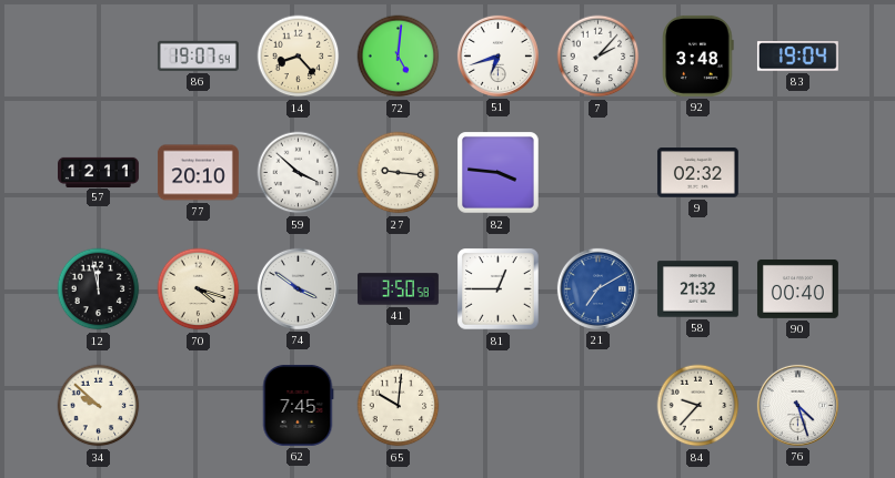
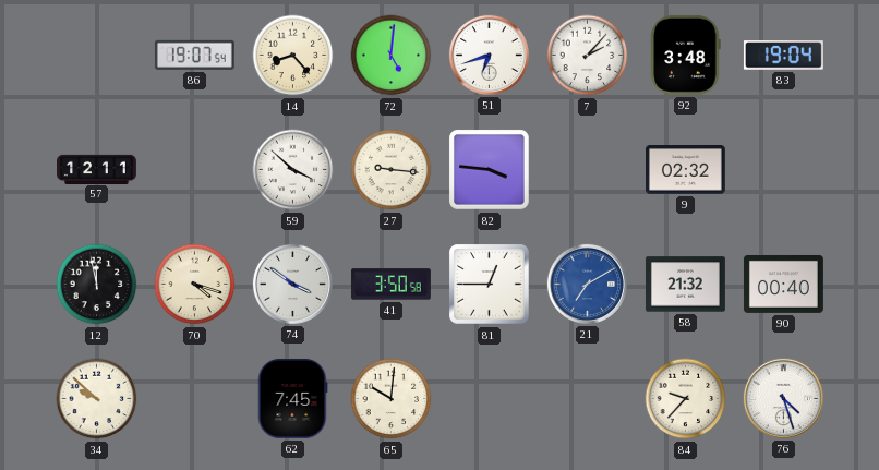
77: 20:10 -> none (198, 173)
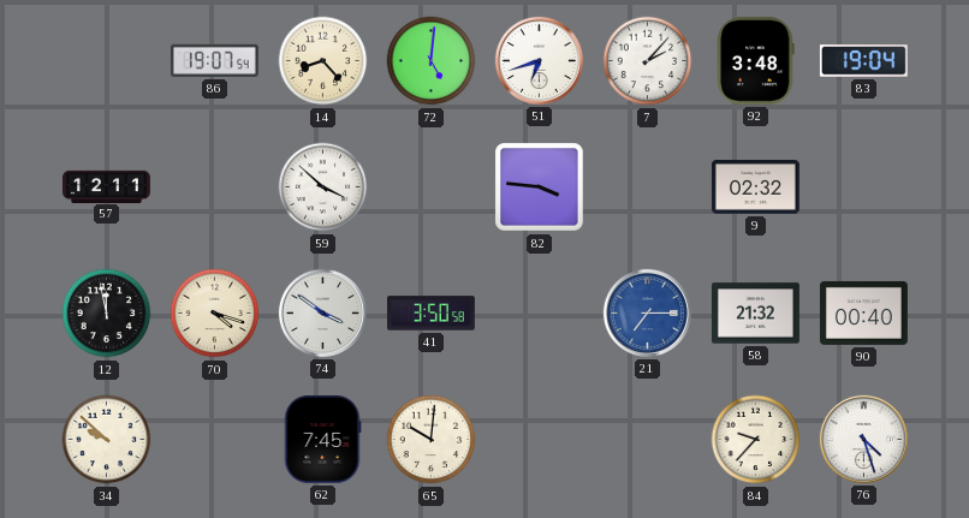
27: 9:16 -> none (392, 170)
81: 12:45 -> none (490, 285)
21: 7:10 -> 7:15 (647, 312)
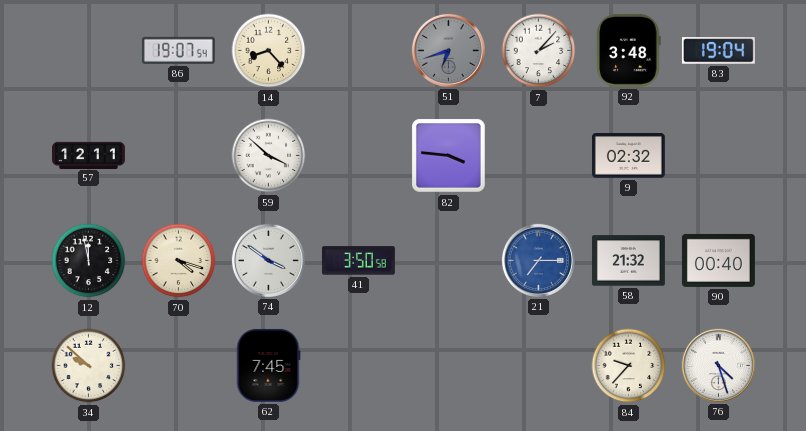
72: 5:01 -> none (432, 61)
51 dial: white -> grey (448, 50)
65: 10:01 -> none (432, 440)
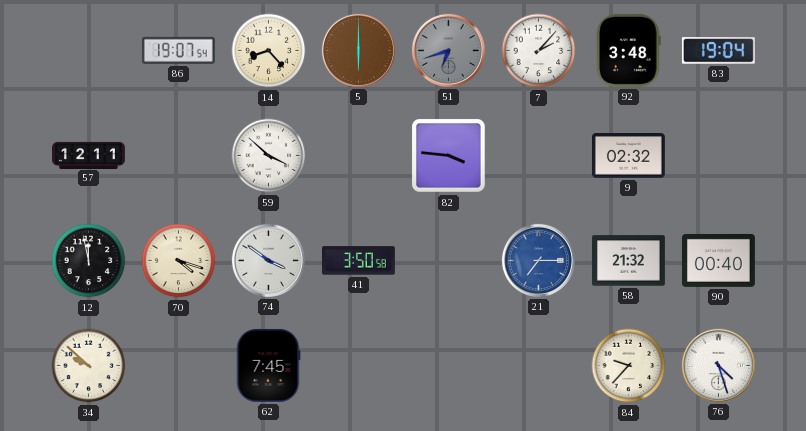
5: none -> 6:00 (358, 50)
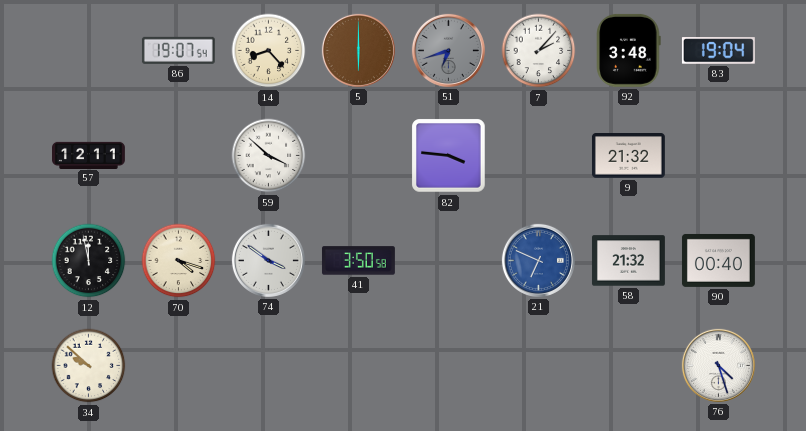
9: 02:32 -> 21:32 (628, 156)
21: 7:15 -> 6:49 (538, 260)
62: 7:45 -> none (268, 365)
84: 9:37 -> none (629, 366)
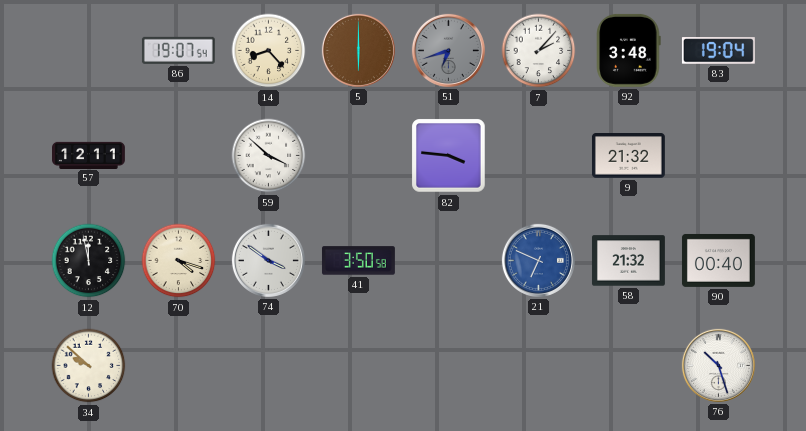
76: 4:27 -> 10:27 (718, 365)
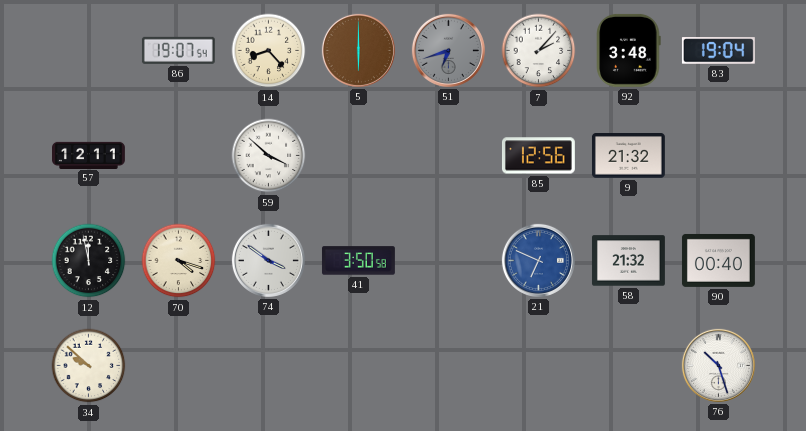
82: 3:46 -> none (449, 156)
85: none -> 12:56 (538, 156)
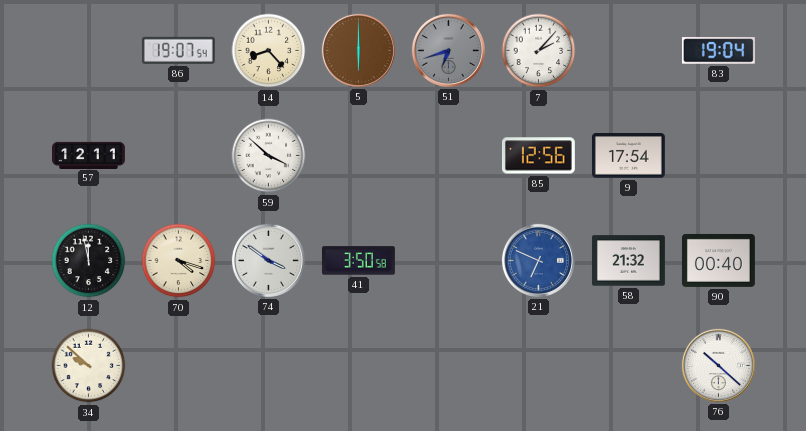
92: 3:48 -> none (629, 50)
9: 21:32 -> 17:54 (628, 156)
76: 10:27 -> 10:22 (718, 365)
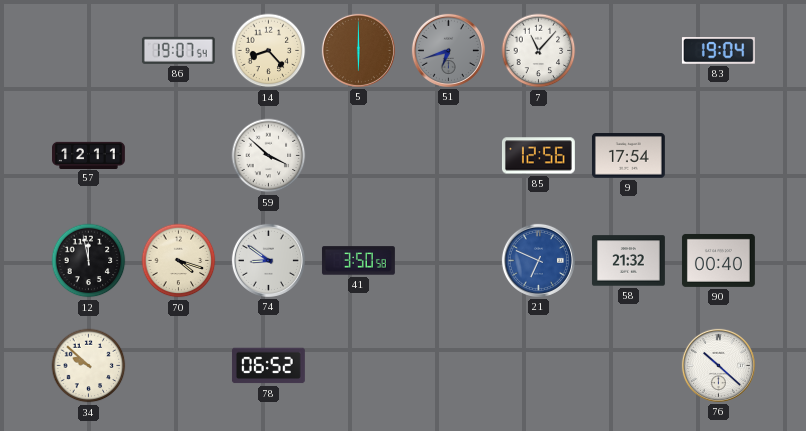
7: 2:07 -> 11:07 (539, 51)
74: 3:51 -> 8:51 (268, 260)
78: none -> 06:52 (268, 366)
